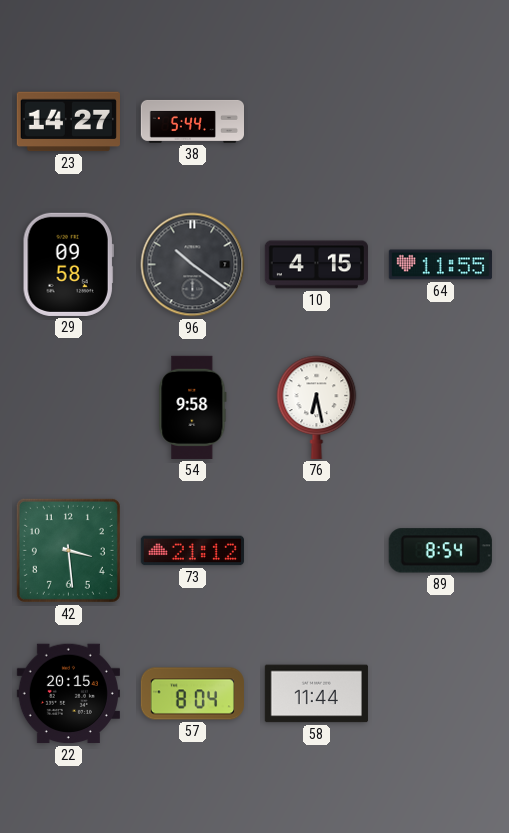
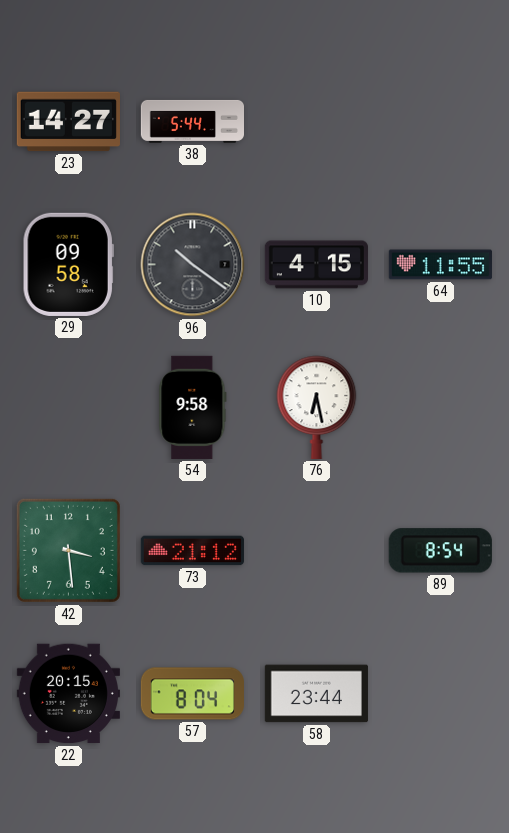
58: 11:44 -> 23:44 (316, 694)
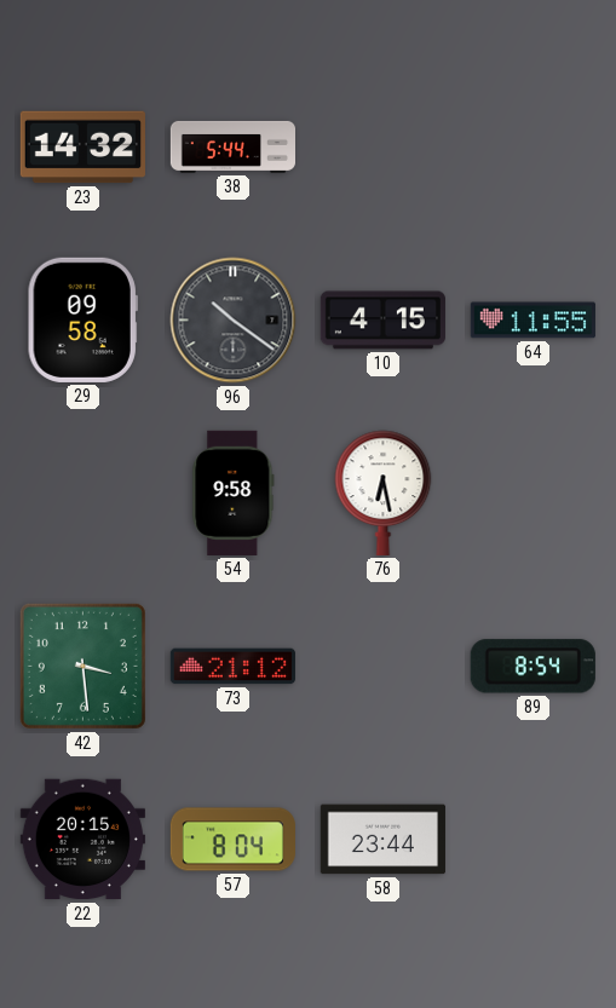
23: 14:27 -> 14:32 (82, 148)
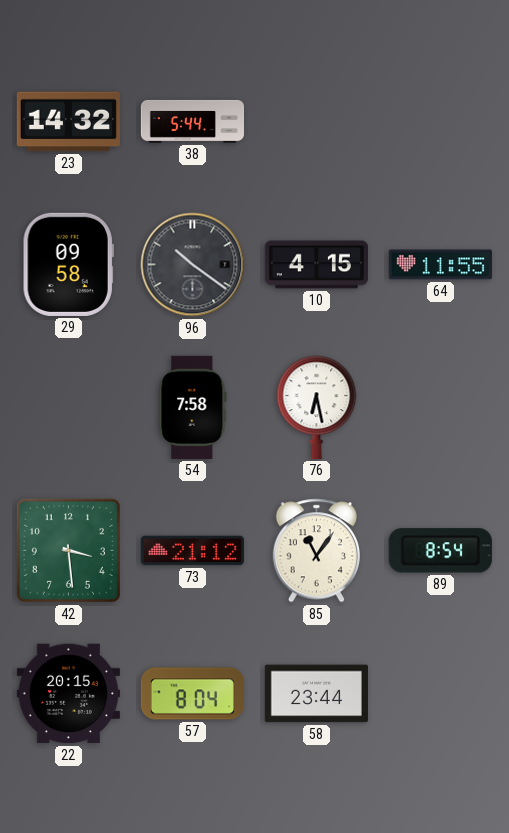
54: 9:58 -> 7:58 (193, 407)
85: none -> 11:06 (316, 551)
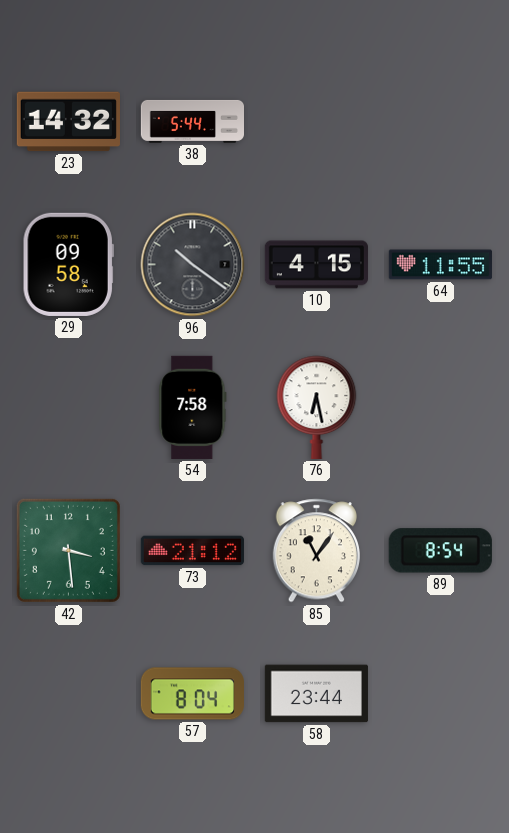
22: 20:15 -> none (68, 694)
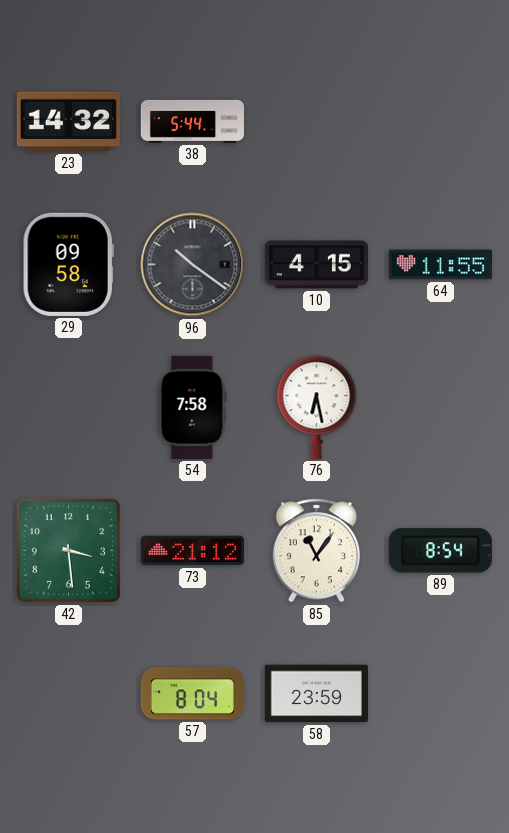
58: 23:44 -> 23:59 (316, 694)
